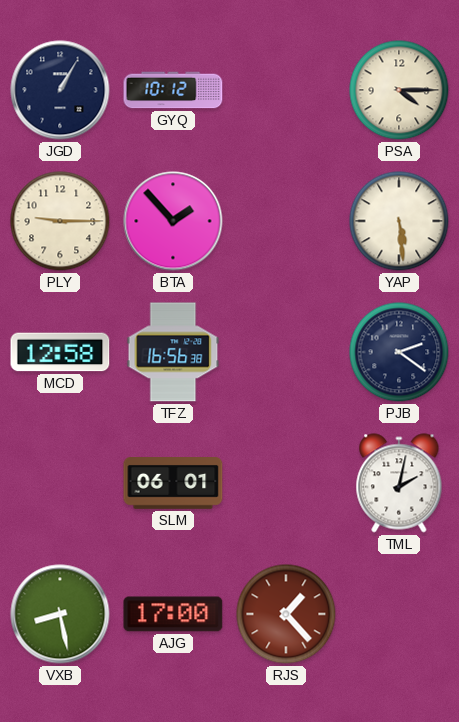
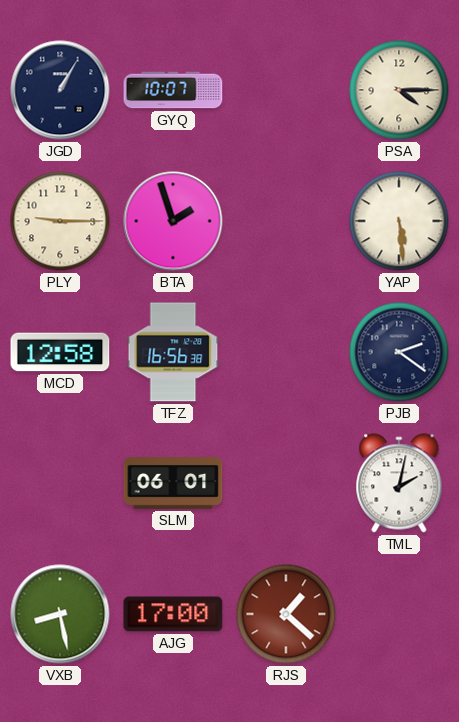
GYQ: 10:12 -> 10:07 (173, 90)
BTA: 1:53 -> 1:57 (173, 221)
RJS: 1:23 -> 1:22 (286, 614)
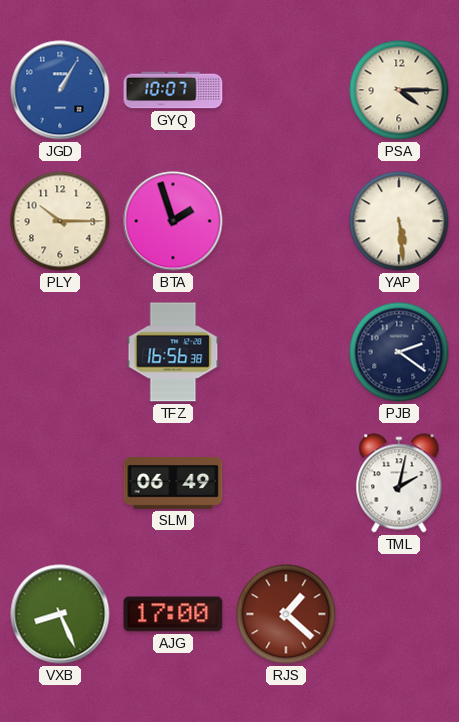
JGD dial: navy -> blue (60, 90)
PLY: 9:15 -> 10:15 (60, 221)
MCD: 12:58 -> none (60, 352)
SLM: 06:01 -> 06:49 (173, 483)
VXB: 8:28 -> 8:26 (60, 614)
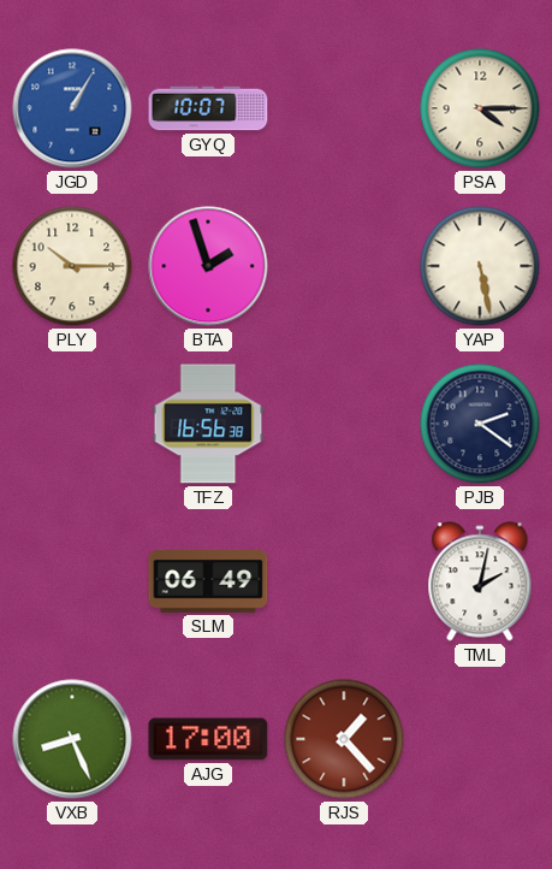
YAP: 5:29 -> 5:28 (480, 266)
RJS: 1:22 -> 1:23 (344, 739)
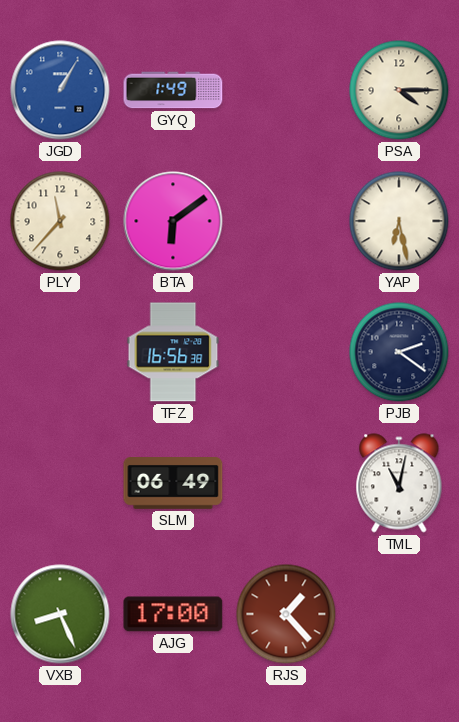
GYQ: 10:07 -> 1:49 (173, 90)
PLY: 10:15 -> 11:37 (60, 221)
BTA: 1:57 -> 6:09 (173, 221)
YAP: 5:28 -> 6:28 (399, 221)
TML: 2:02 -> 11:02 (399, 483)
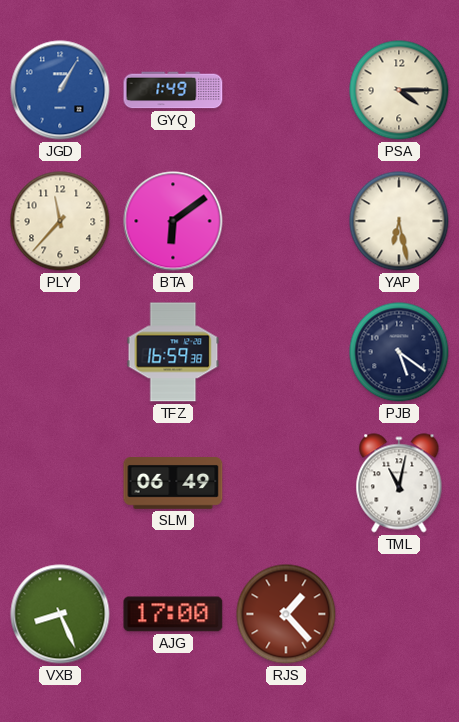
TFZ: 16:56 -> 16:59 (173, 352)
PJB: 2:21 -> 5:21 (399, 352)
